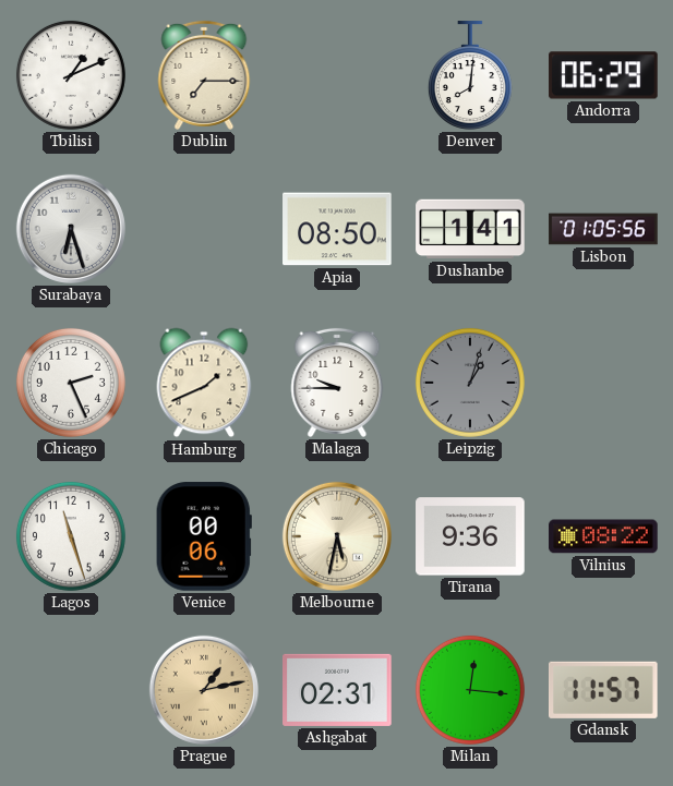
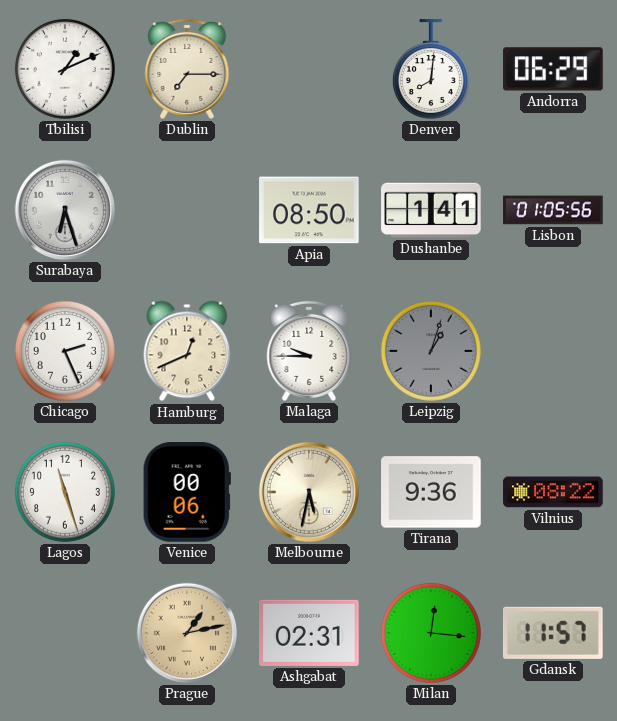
Hamburg: 1:41 -> 12:41 (187, 351)
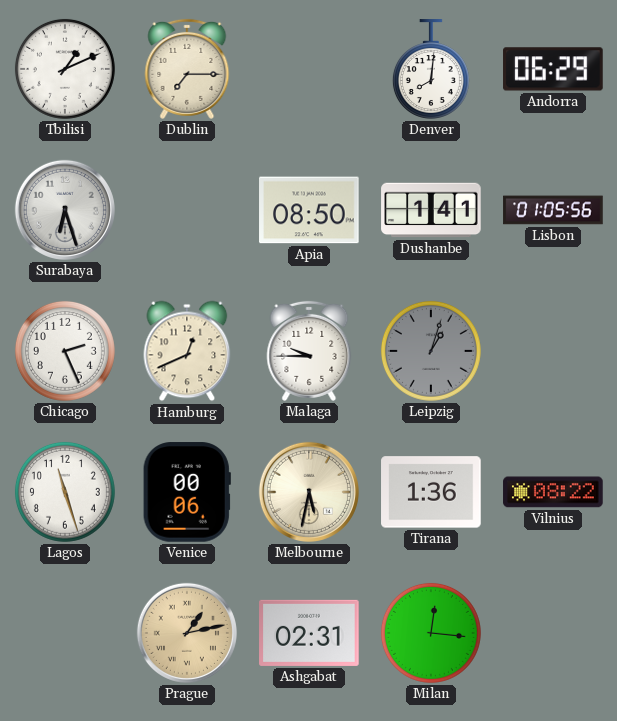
Tirana: 9:36 -> 1:36 (431, 492)
Gdansk: 11:57 -> none (554, 633)
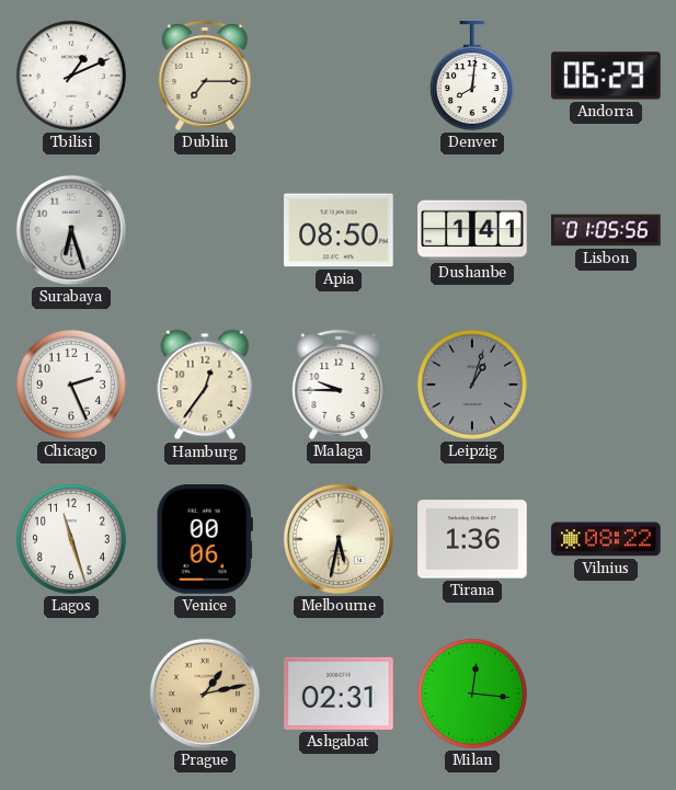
Hamburg: 12:41 -> 12:36 (205, 385)
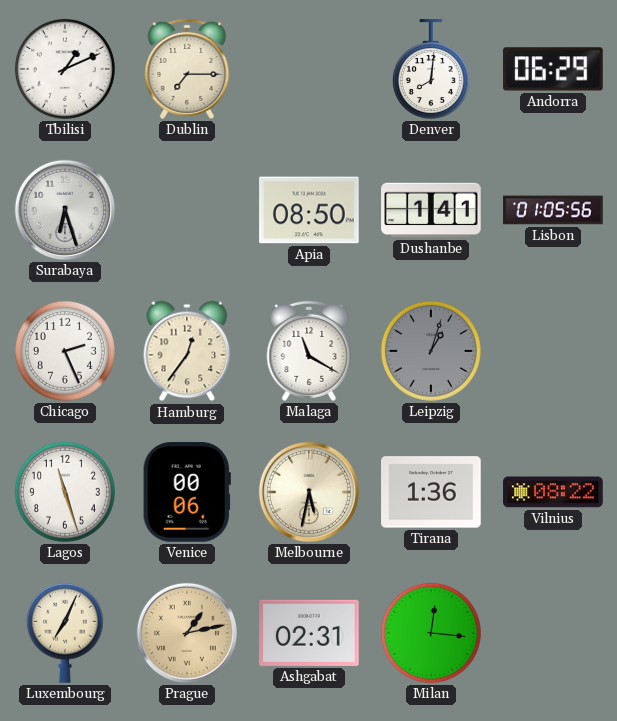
Malaga: 9:45 -> 11:20 (309, 351)
Luxembourg: none -> 7:04 (65, 633)
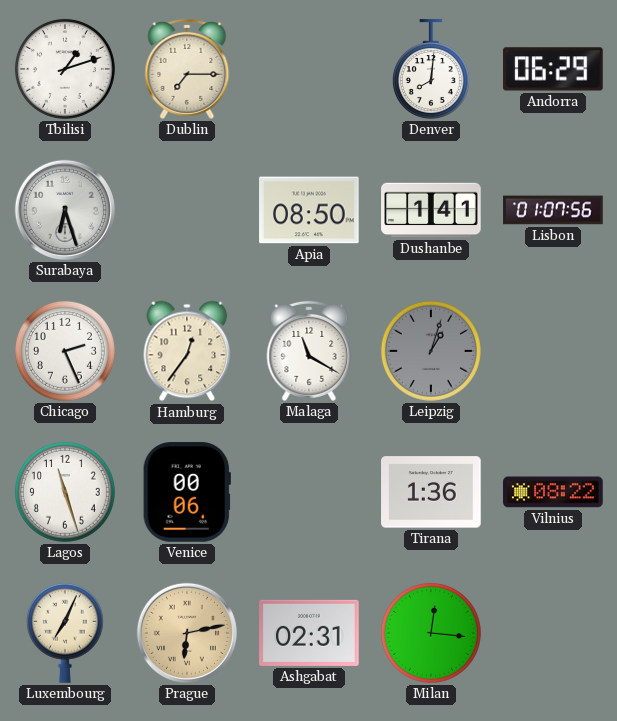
Tbilisi: 1:11 -> 1:12 (65, 69)
Lisbon: 01:05 -> 01:07 (553, 210)
Melbourne: 5:32 -> none (309, 492)
Prague: 1:13 -> 6:13 (187, 633)
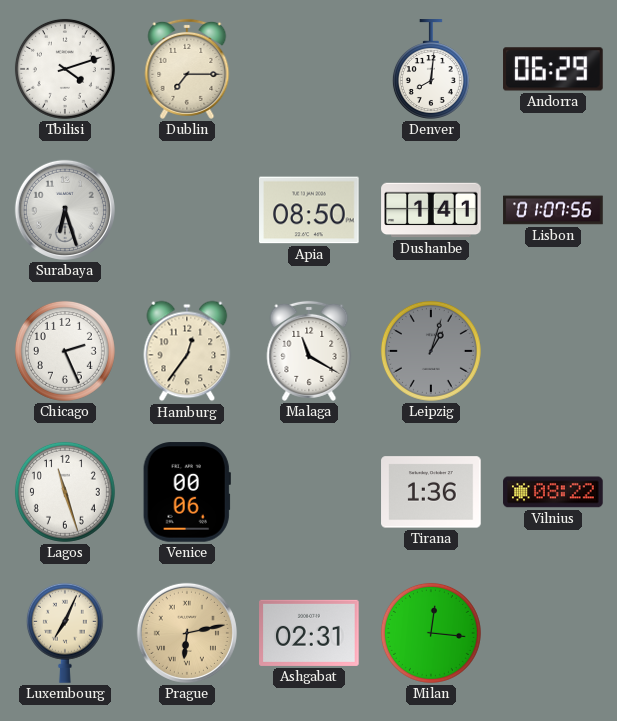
Tbilisi: 1:12 -> 4:12 (65, 69)
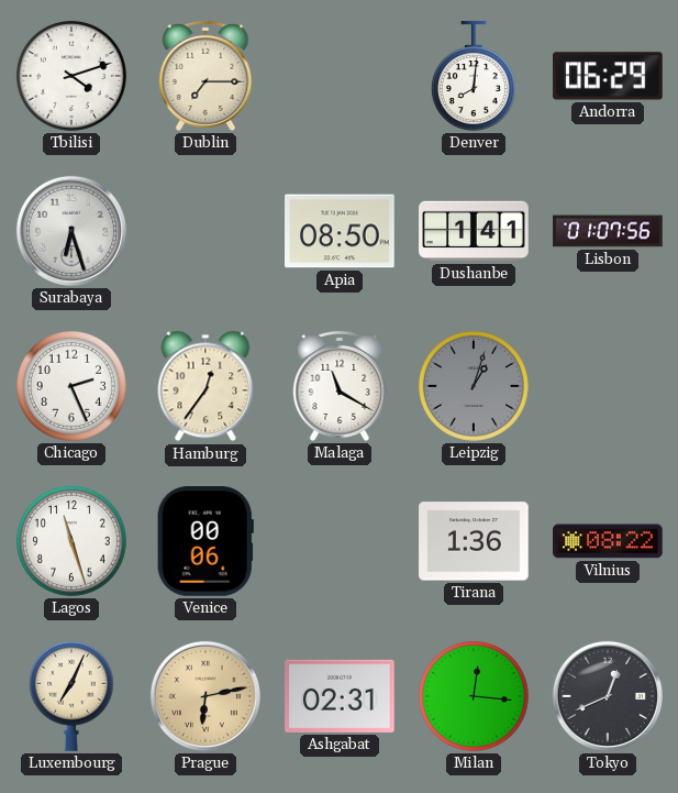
Tokyo: none -> 12:41 (608, 696)
